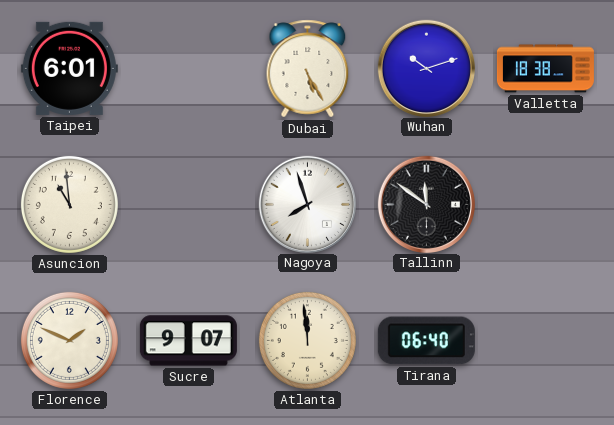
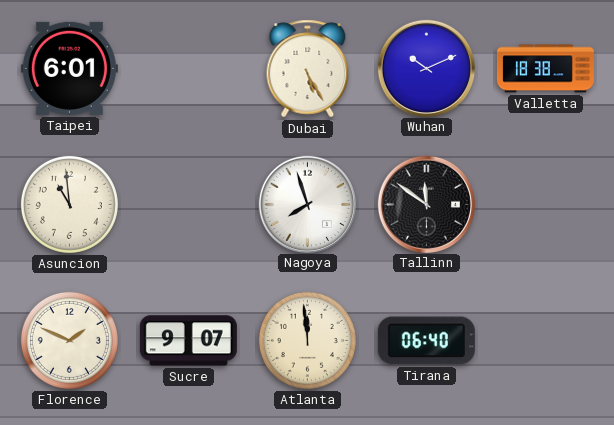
Wuhan: 10:12 -> 10:11 (426, 68)
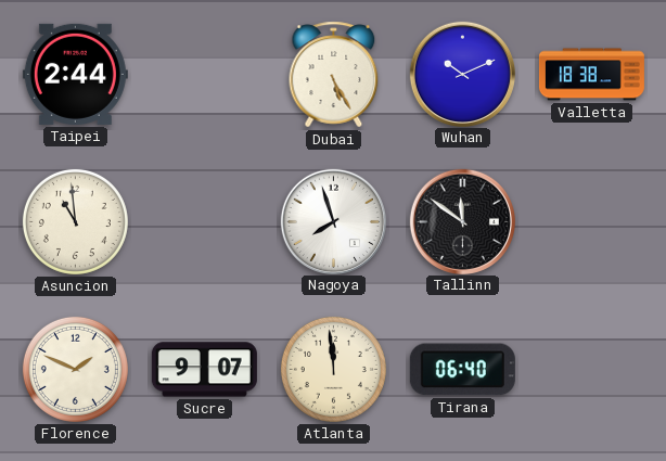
Taipei: 6:01 -> 2:44 (75, 74)
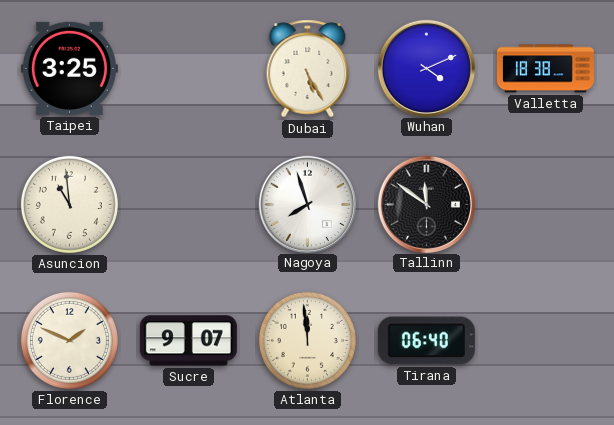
Taipei: 2:44 -> 3:25 (69, 68)
Wuhan: 10:11 -> 4:11 (426, 68)
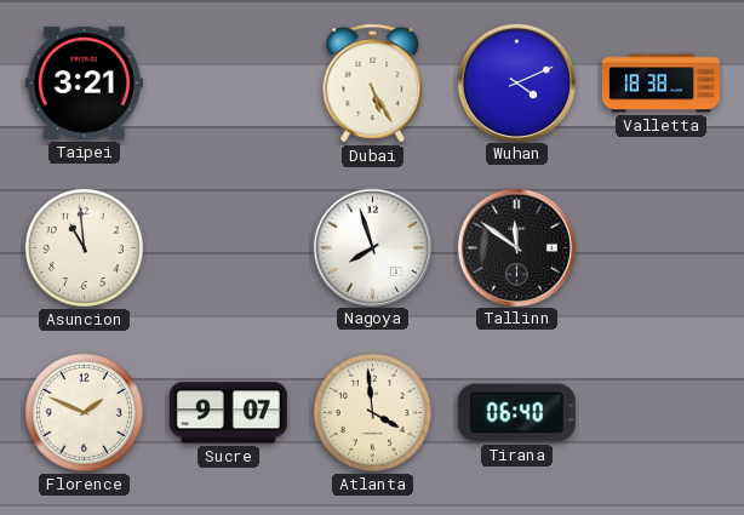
Taipei: 3:25 -> 3:21 (84, 82)
Atlanta: 11:59 -> 3:59 (372, 412)
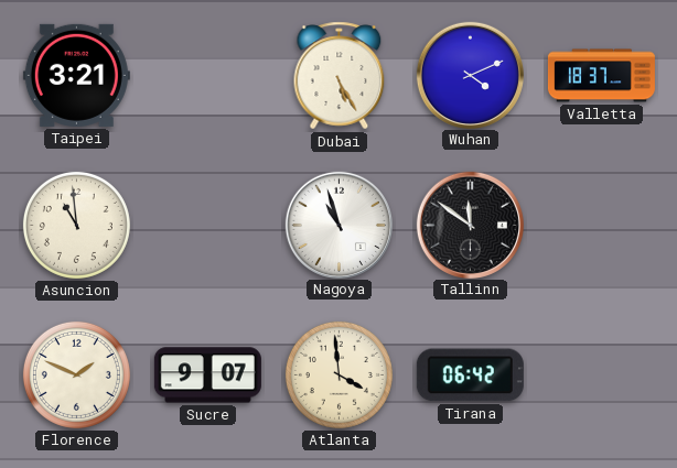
Valletta: 18:38 -> 18:37 (601, 76)
Nagoya: 7:57 -> 10:57 (338, 225)
Tirana: 06:40 -> 06:42 (470, 376)
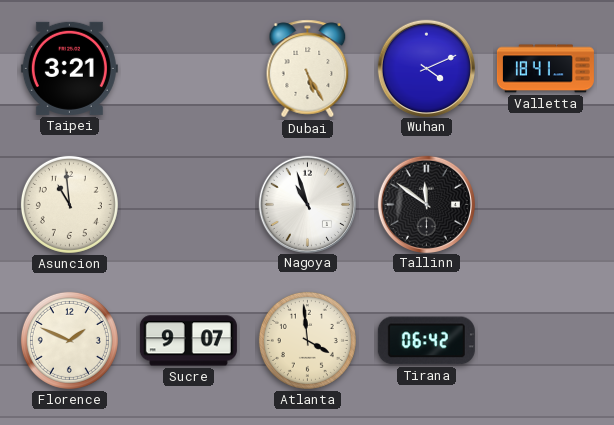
Valletta: 18:37 -> 18:41 (545, 69)
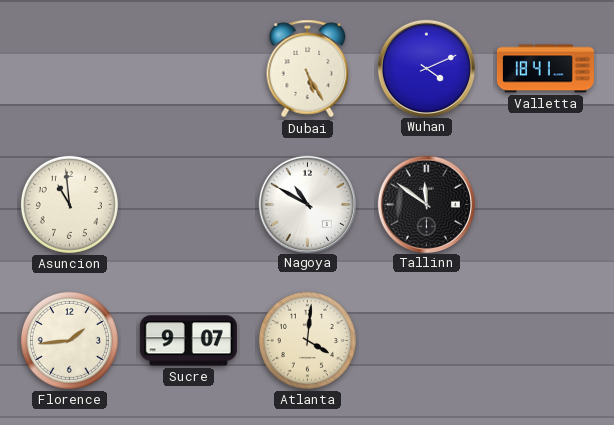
Taipei: 3:21 -> none (69, 68)
Nagoya: 10:57 -> 10:50 (307, 204)
Florence: 1:49 -> 1:44 (69, 340)
Atlanta: 3:59 -> 4:01 (307, 340)
Tirana: 06:42 -> none (426, 341)
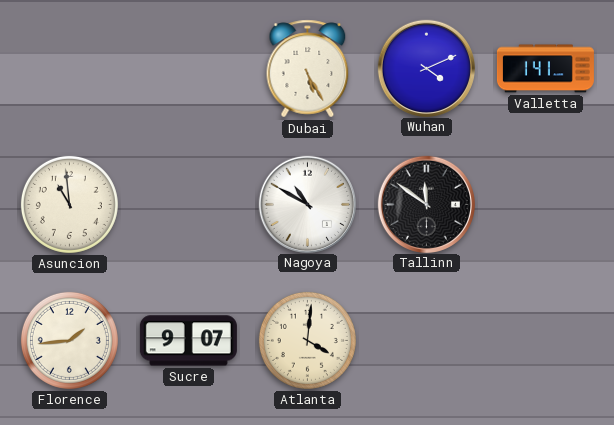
Valletta: 18:41 -> 1:41 (545, 69)
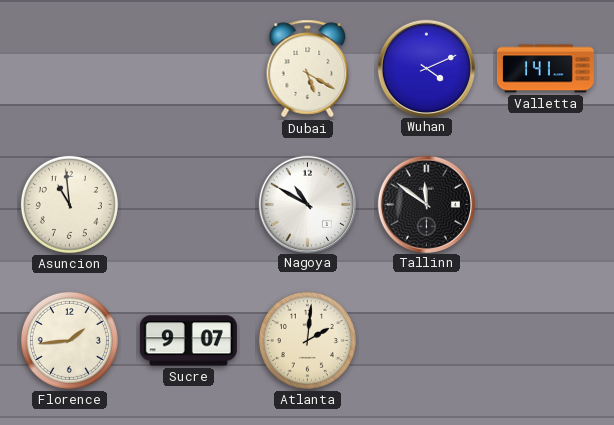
Dubai: 5:25 -> 5:20 (308, 69)
Atlanta: 4:01 -> 2:01 (307, 340)
